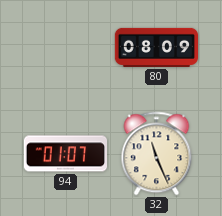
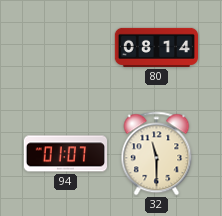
80: 08:09 -> 08:14 (156, 47)
32: 11:26 -> 11:30 (157, 154)
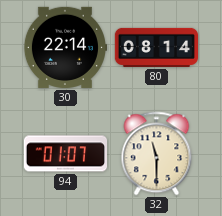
30: none -> 22:14 (64, 47)
